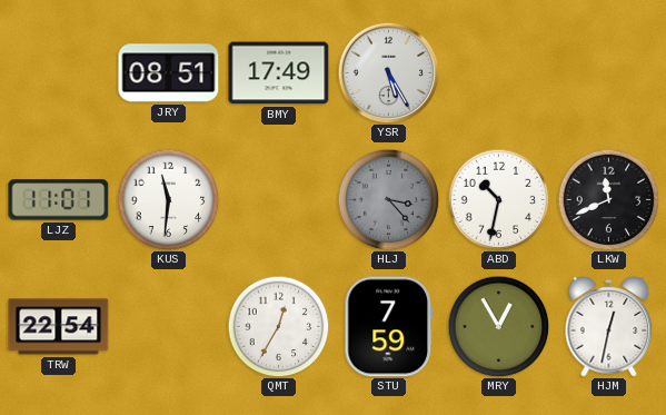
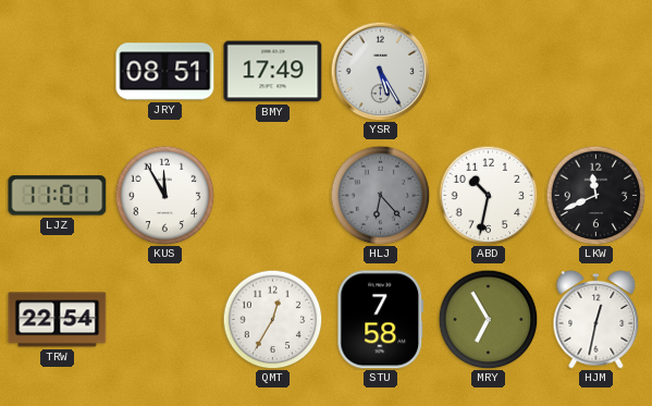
KUS: 11:31 -> 11:55 (164, 195)
HLJ: 3:23 -> 6:23 (380, 195)
STU: 7:59 -> 7:58 (381, 320)
MRY: 12:55 -> 6:55 (488, 319)
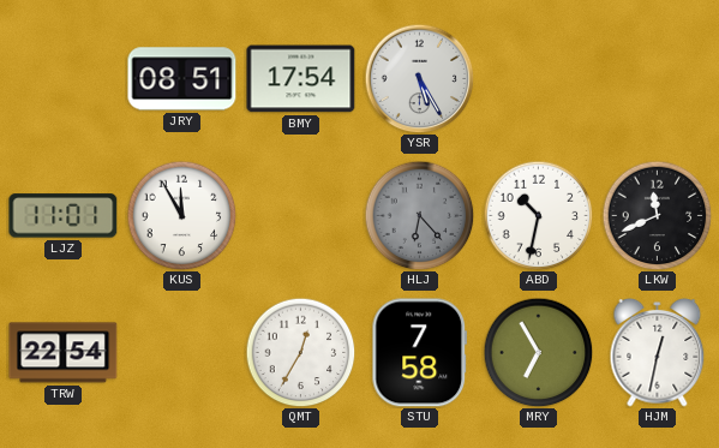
BMY: 17:49 -> 17:54 (301, 79)
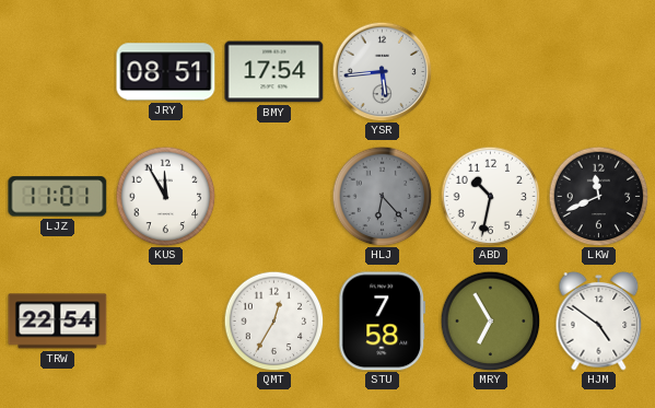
YSR: 5:25 -> 5:44 (382, 71)
HJM: 12:32 -> 4:51 (599, 320)
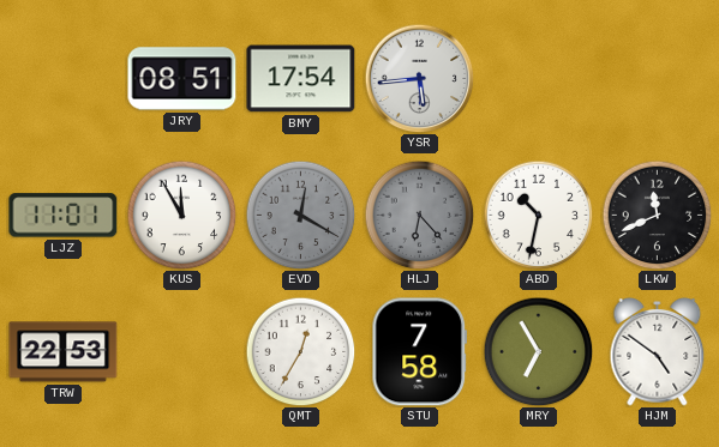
EVD: none -> 12:20 (300, 215)
TRW: 22:54 -> 22:53 (64, 352)
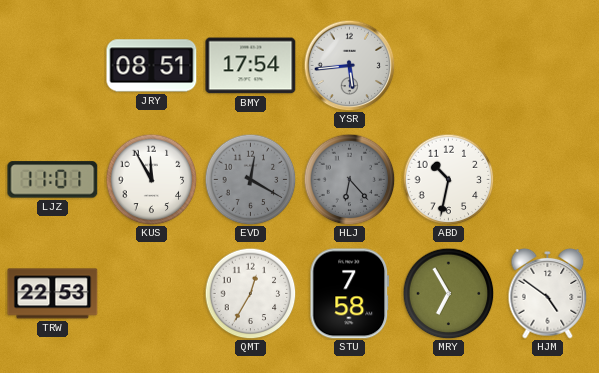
LKW: 11:41 -> none (657, 215)
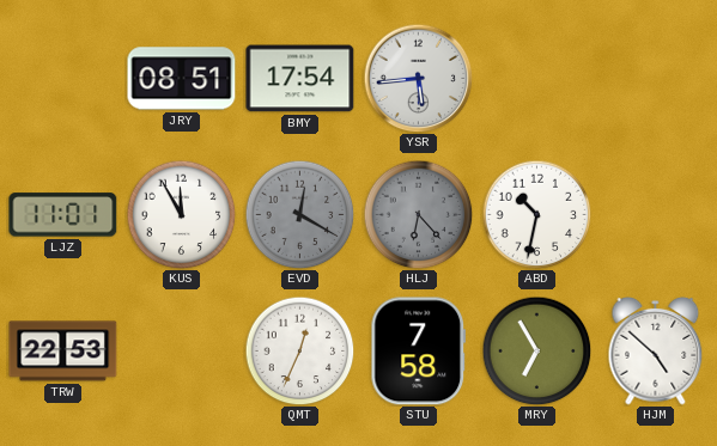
QMT: 12:35 -> 12:34 (299, 350)
HJM: 4:51 -> 4:52 (656, 350)
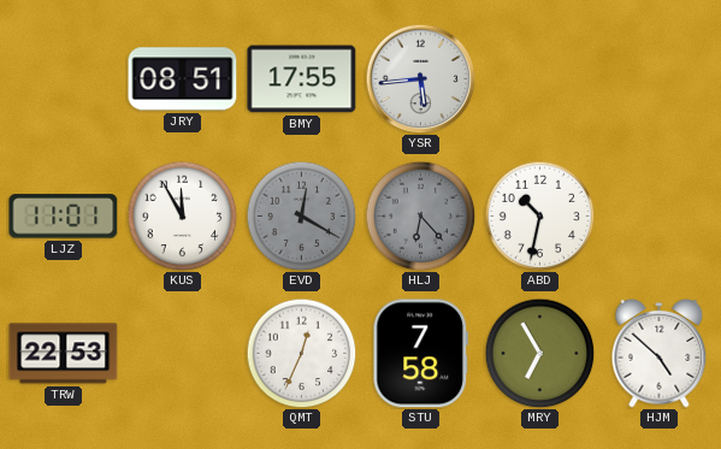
BMY: 17:54 -> 17:55 (302, 79)
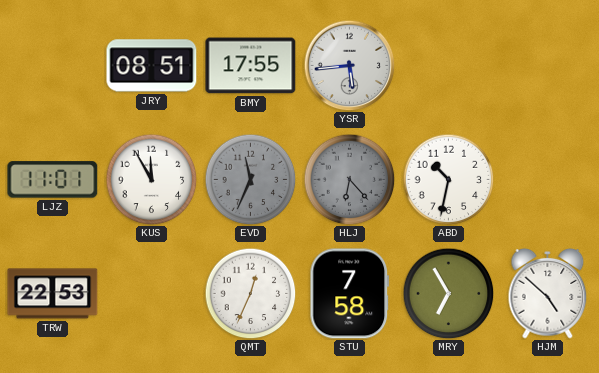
EVD: 12:20 -> 11:34 (250, 179)
